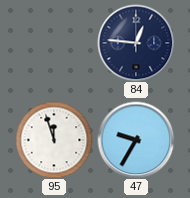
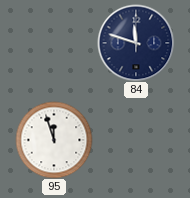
84: 12:46 -> 11:48 (136, 43)
47: 9:35 -> none (136, 140)
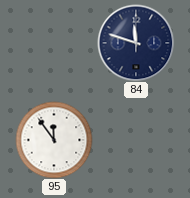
95: 11:57 -> 11:54 (54, 140)
